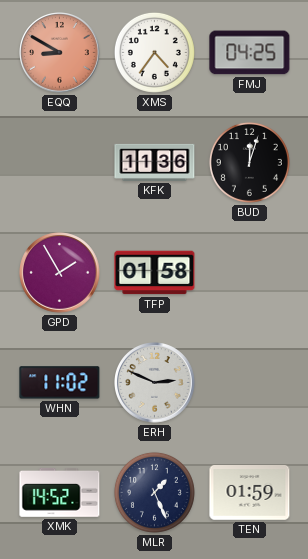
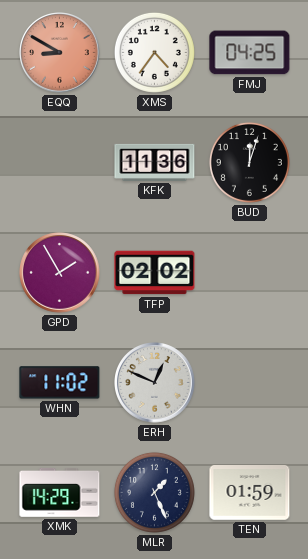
TFP: 01:58 -> 02:02 (155, 273)
ERH: 2:49 -> 12:49 (155, 383)
XMK: 14:52 -> 14:29 (60, 493)
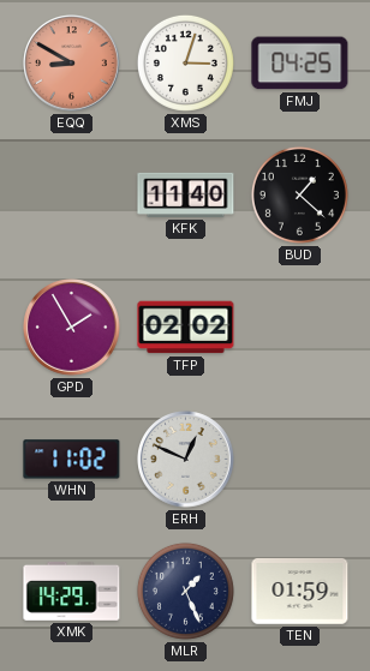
XMS: 4:36 -> 3:03 (185, 62)
KFK: 11:36 -> 11:40 (186, 194)
BUD: 12:03 -> 1:22 (299, 194)
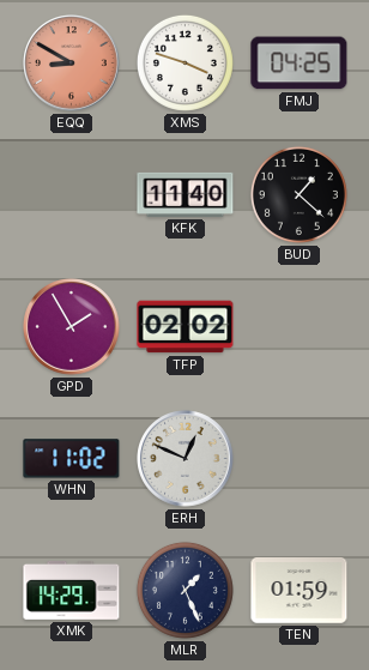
XMS: 3:03 -> 3:48 (184, 62)
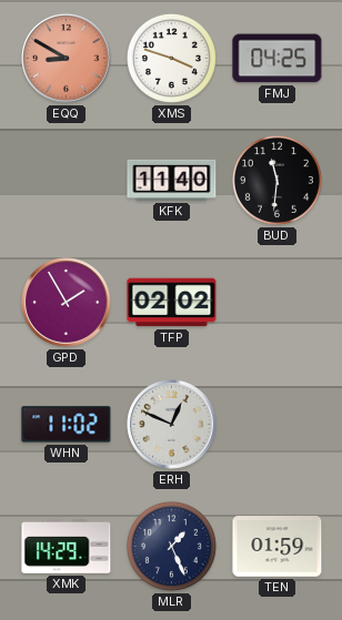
BUD: 1:22 -> 11:31 (276, 180)
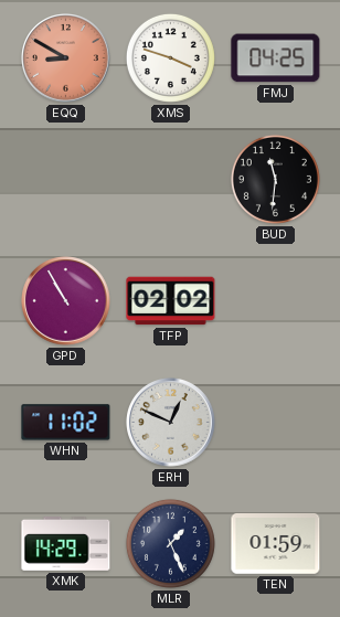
KFK: 11:40 -> none (172, 180)
GPD: 1:55 -> 10:55 (66, 301)
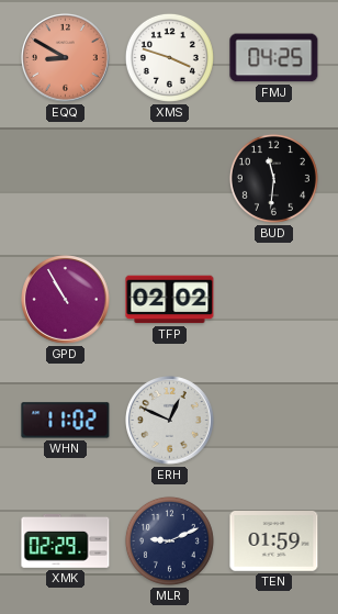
XMK: 14:29 -> 02:29 (66, 542)
MLR: 1:26 -> 9:11 (169, 540)
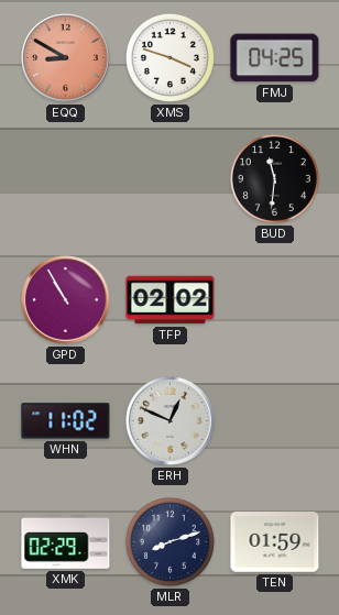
MLR: 9:11 -> 8:12 (169, 541)
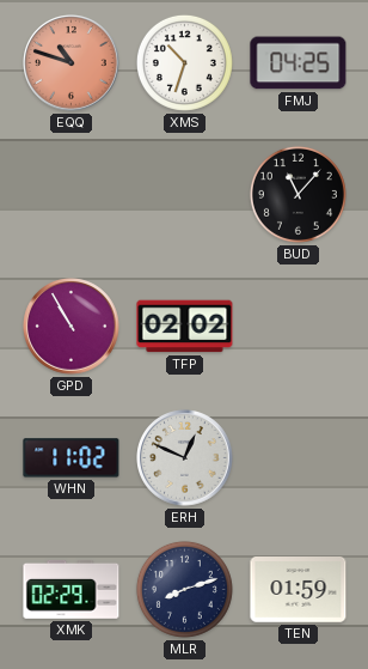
EQQ: 8:50 -> 10:48 (72, 63)
XMS: 3:48 -> 10:33 (184, 62)
BUD: 11:31 -> 11:07 (298, 194)
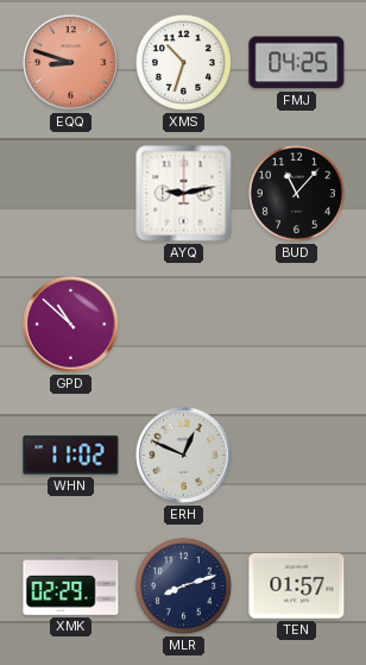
EQQ: 10:48 -> 8:48 (71, 63)
AYQ: none -> 9:13 (184, 194)
GPD: 10:55 -> 10:52 (71, 325)
TFP: 02:02 -> none (185, 327)
TEN: 01:59 -> 01:57 (297, 586)
